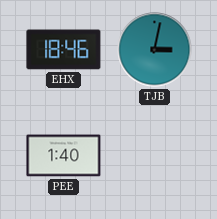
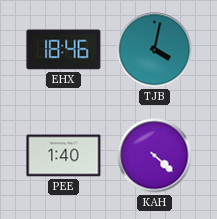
TJB: 3:02 -> 4:02 (155, 50)
KAH: none -> 4:22 (155, 156)
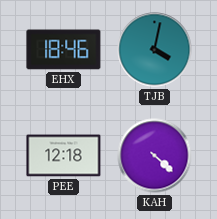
PEE: 1:40 -> 12:18 (64, 156)
